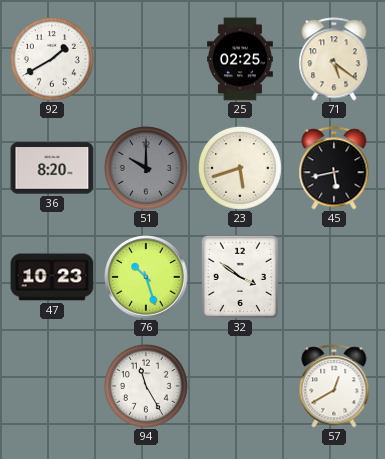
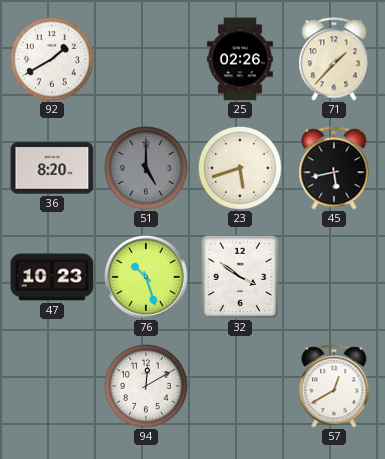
25: 02:25 -> 02:26 (241, 59)
71: 5:21 -> 1:37 (334, 59)
51: 10:00 -> 5:00 (146, 168)
94: 11:25 -> 12:10 (146, 386)
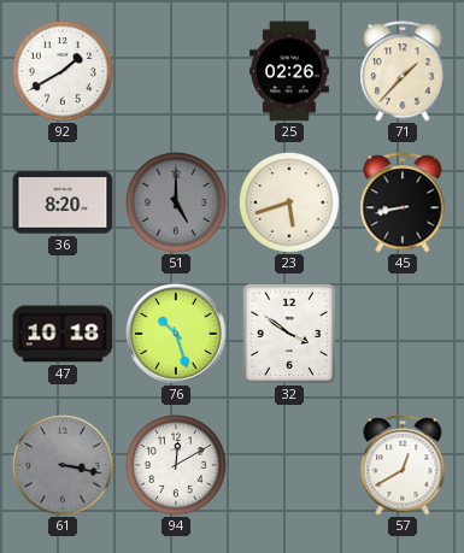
45: 5:43 -> 8:43 (403, 202)
47: 10:23 -> 10:18 (63, 334)
61: none -> 3:17 (63, 465)
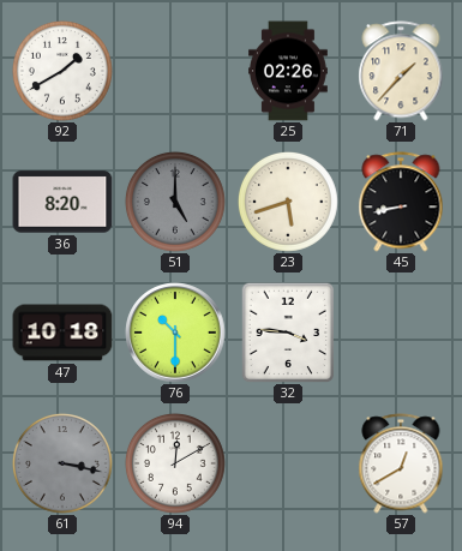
76: 10:27 -> 10:30 (175, 333)
32: 3:51 -> 3:46 (288, 333)
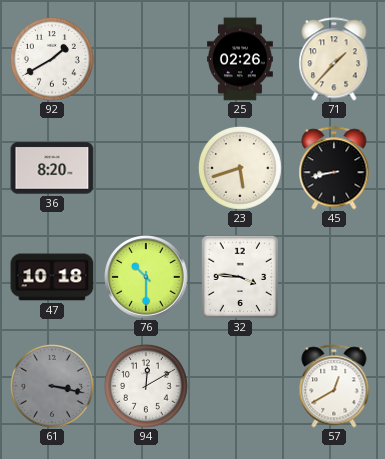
51: 5:00 -> none (175, 202)
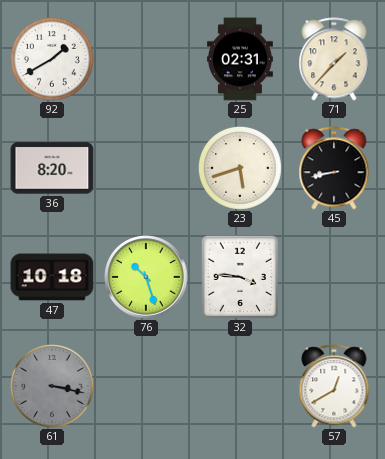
25: 02:26 -> 02:31 (241, 59)
76: 10:30 -> 10:27 (146, 277)
94: 12:10 -> none (146, 386)
